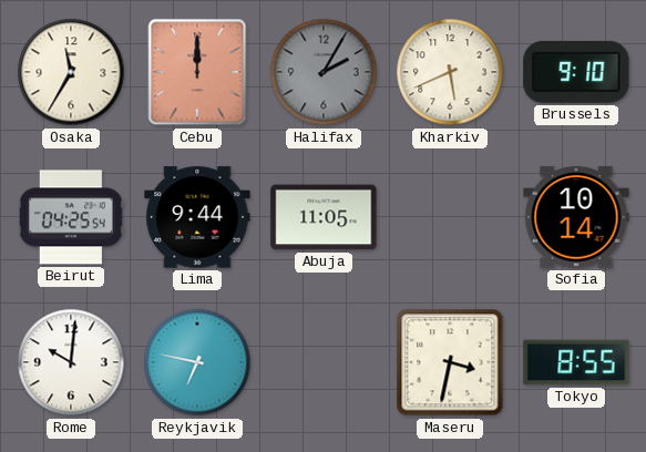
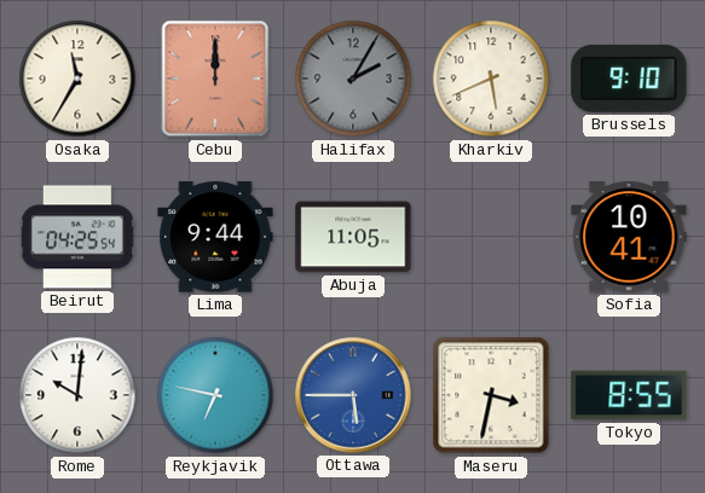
Sofia: 10:14 -> 10:41 (629, 237)
Ottawa: none -> 5:45 (353, 395)
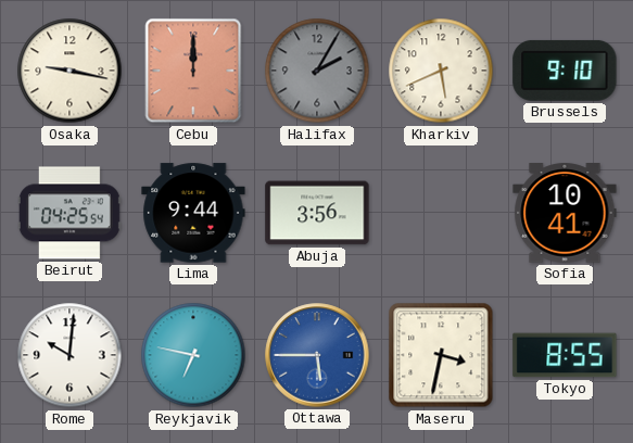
Osaka: 11:35 -> 9:17 (69, 71)
Abuja: 11:05 -> 3:56 (317, 213)
